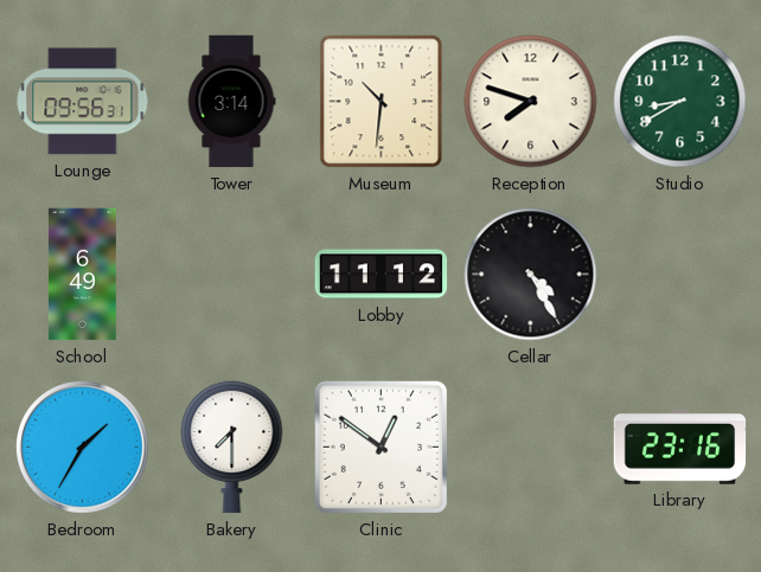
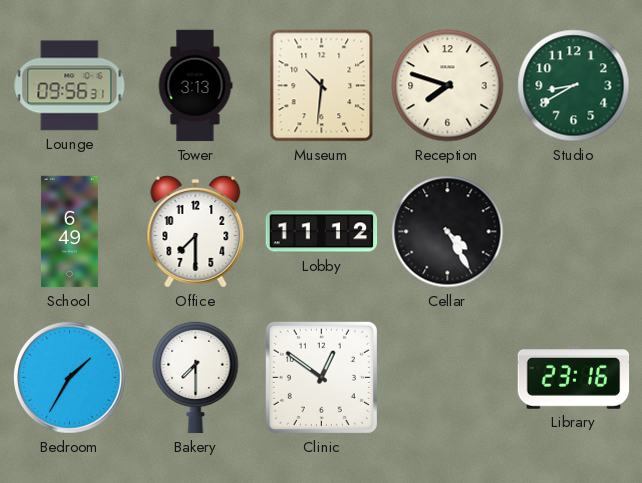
Tower: 3:14 -> 3:13 (195, 86)
Office: none -> 7:30 (196, 232)
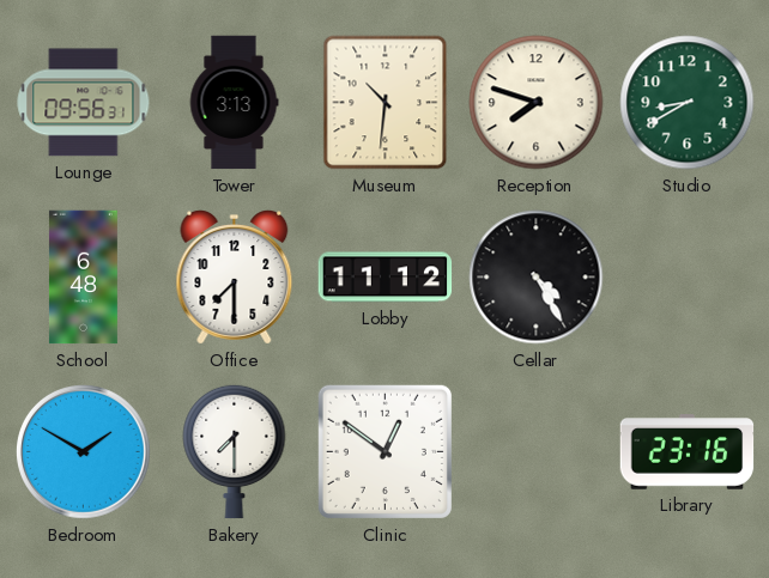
School: 6:49 -> 6:48 (83, 278)
Bedroom: 1:35 -> 1:50 (84, 452)
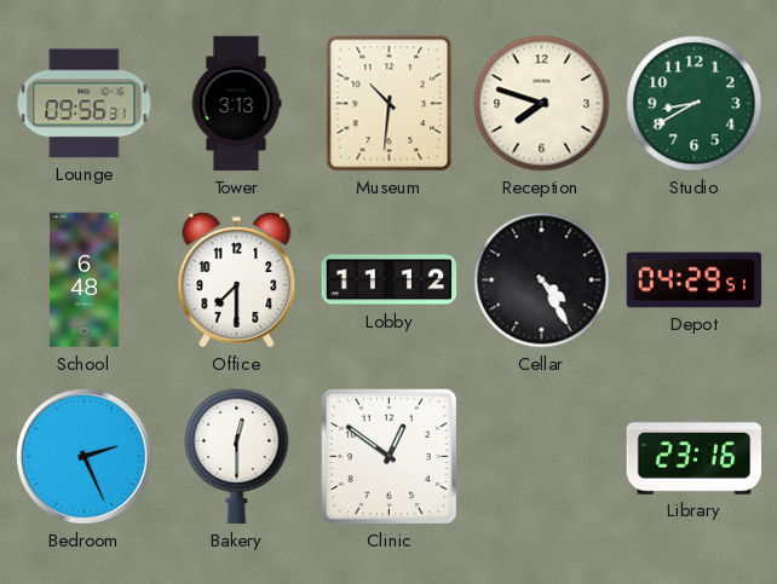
Depot: none -> 04:29 (695, 281)
Bedroom: 1:50 -> 2:26 (85, 457)
Bakery: 7:30 -> 12:30 (237, 456)
